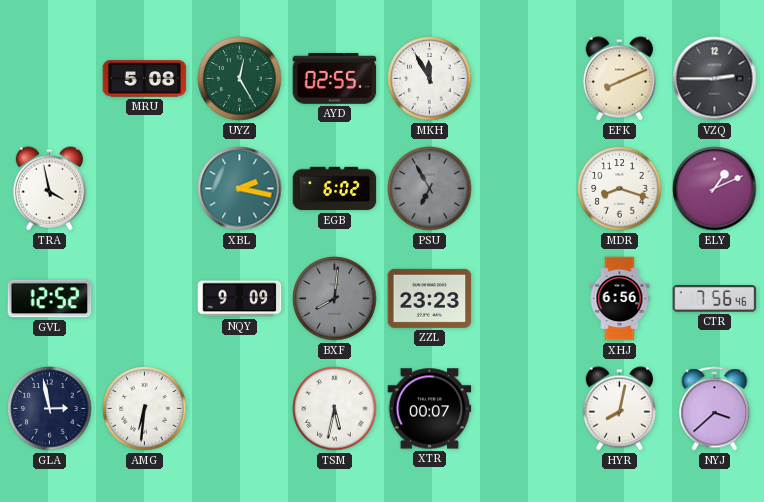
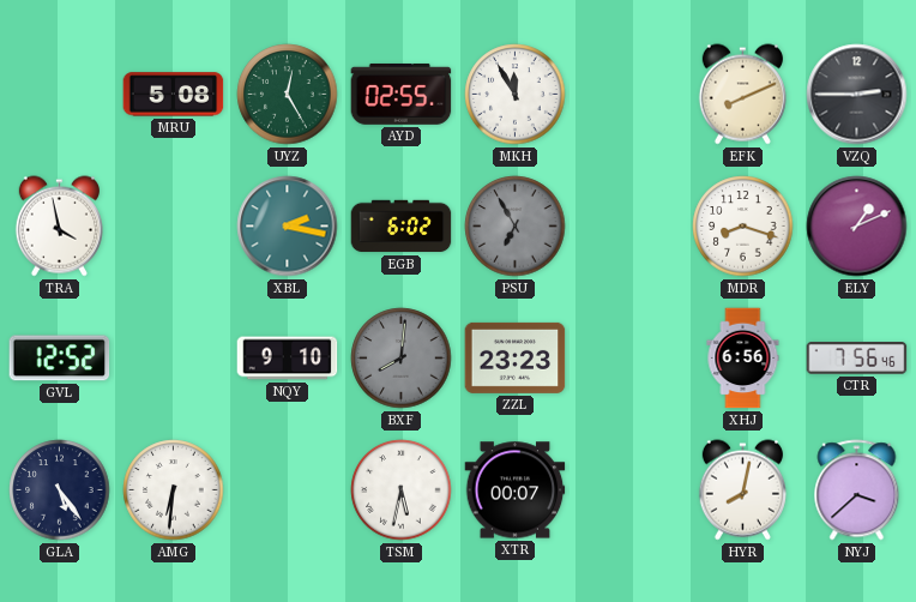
NQY: 9:09 -> 9:10 (288, 359)
GLA: 2:58 -> 5:24 (60, 490)
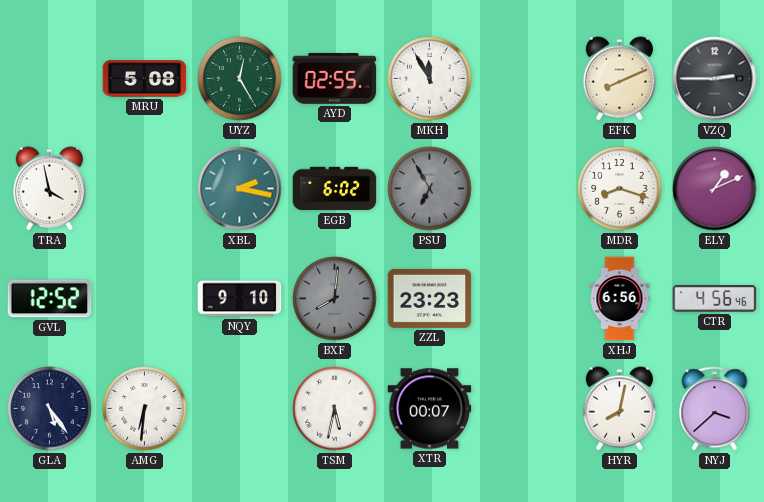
CTR: 7:56 -> 4:56 (715, 299)
